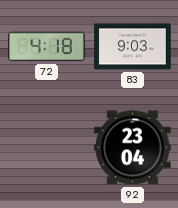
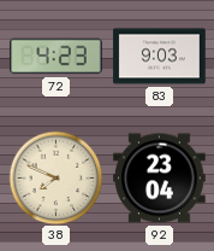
72: 4:18 -> 4:23 (57, 57)
38: none -> 7:49 (55, 177)
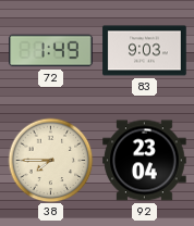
72: 4:23 -> 1:49 (51, 51)
38: 7:49 -> 7:45 (50, 160)
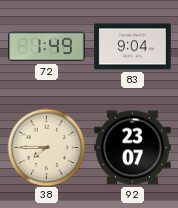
83: 9:03 -> 9:04 (133, 47)
92: 23:04 -> 23:07 (133, 148)
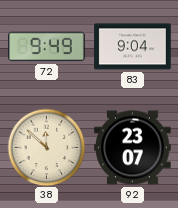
72: 1:49 -> 9:49 (47, 47)
38: 7:45 -> 11:52 (46, 147)
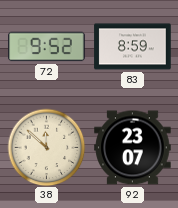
72: 9:49 -> 9:52 (47, 47)
83: 9:04 -> 8:59 (133, 47)
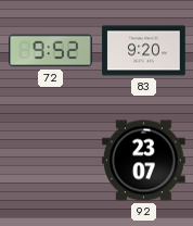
83: 8:59 -> 9:20 (144, 51)
38: 11:52 -> none (46, 147)
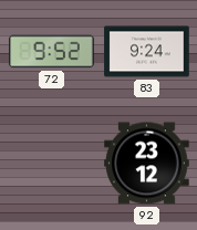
83: 9:20 -> 9:24 (147, 52)
92: 23:07 -> 23:12 (147, 164)
